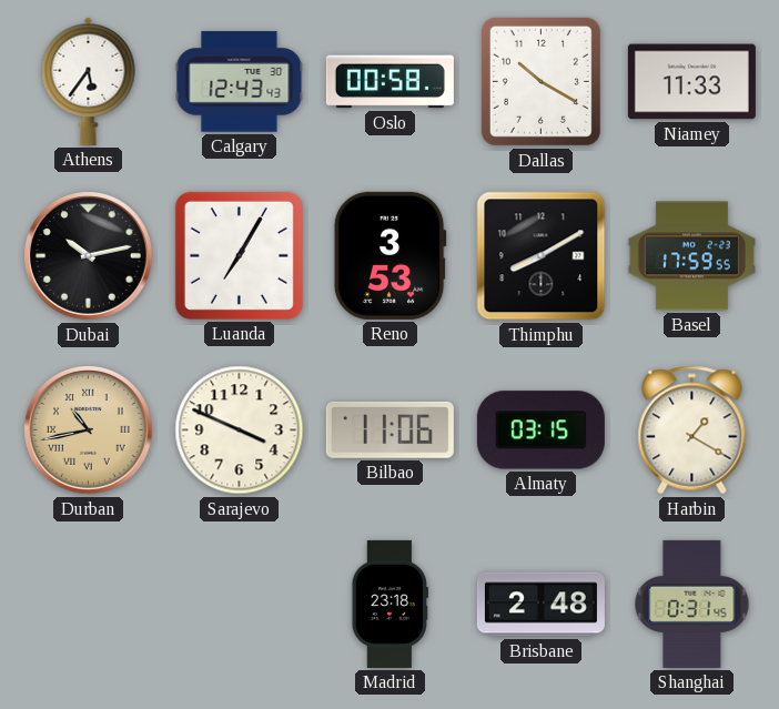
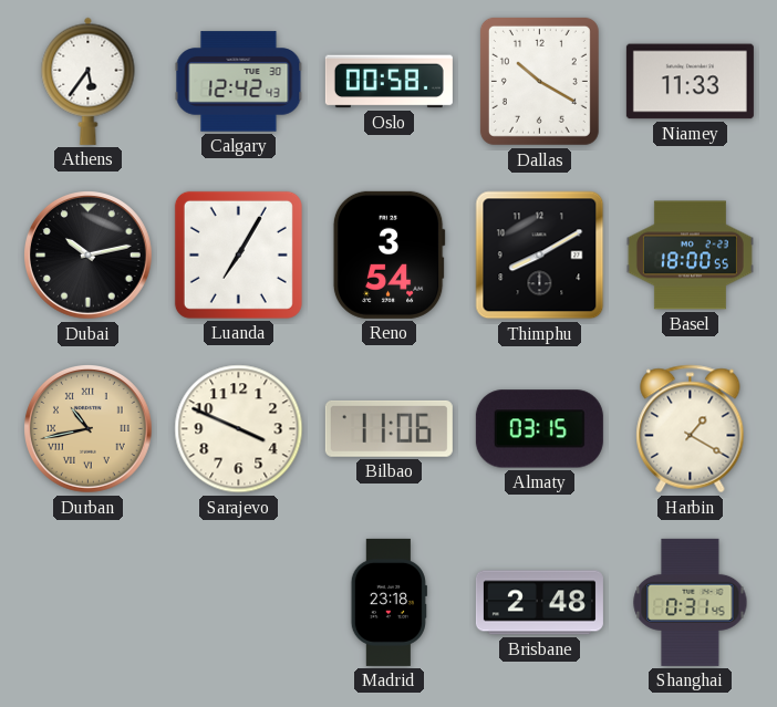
Calgary: 12:43 -> 12:42 (239, 82)
Reno: 3:53 -> 3:54 (388, 254)
Basel: 17:59 -> 18:00 (690, 256)
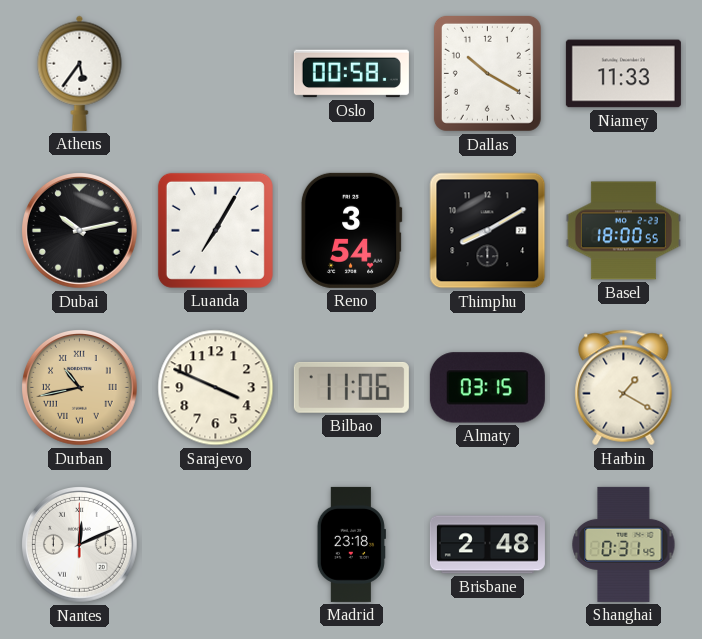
Calgary: 12:42 -> none (239, 82)
Nantes: none -> 12:11 (80, 545)
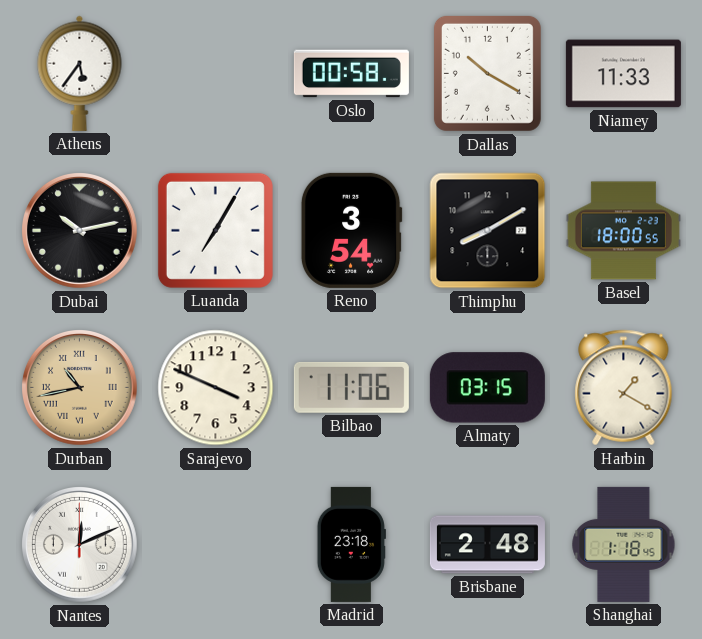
Shanghai: 0:31 -> 1:18 (624, 544)
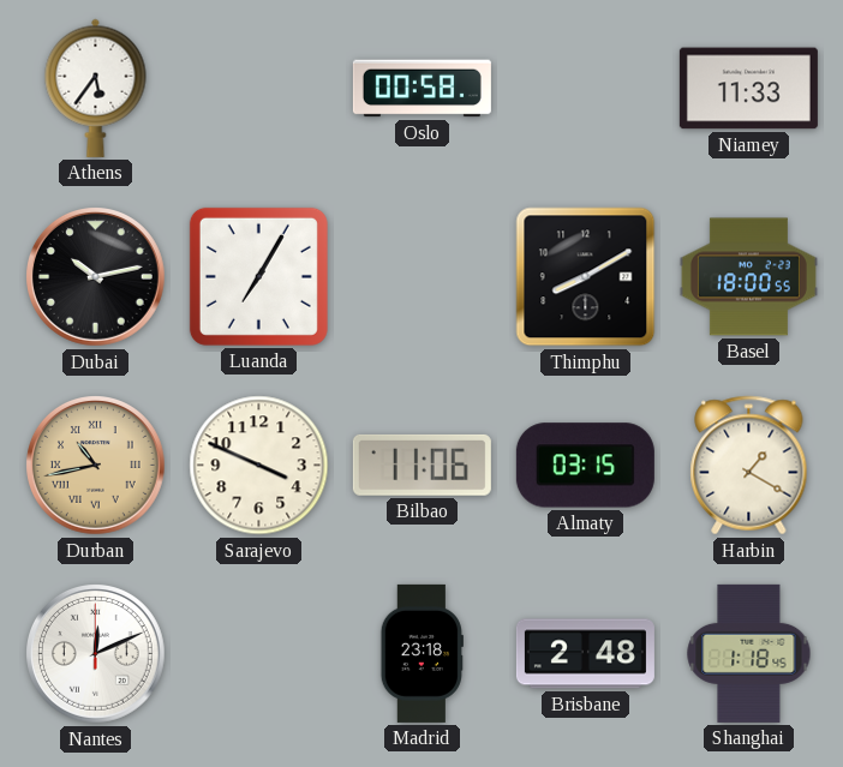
Dallas: 10:20 -> none (487, 73)
Reno: 3:54 -> none (351, 230)
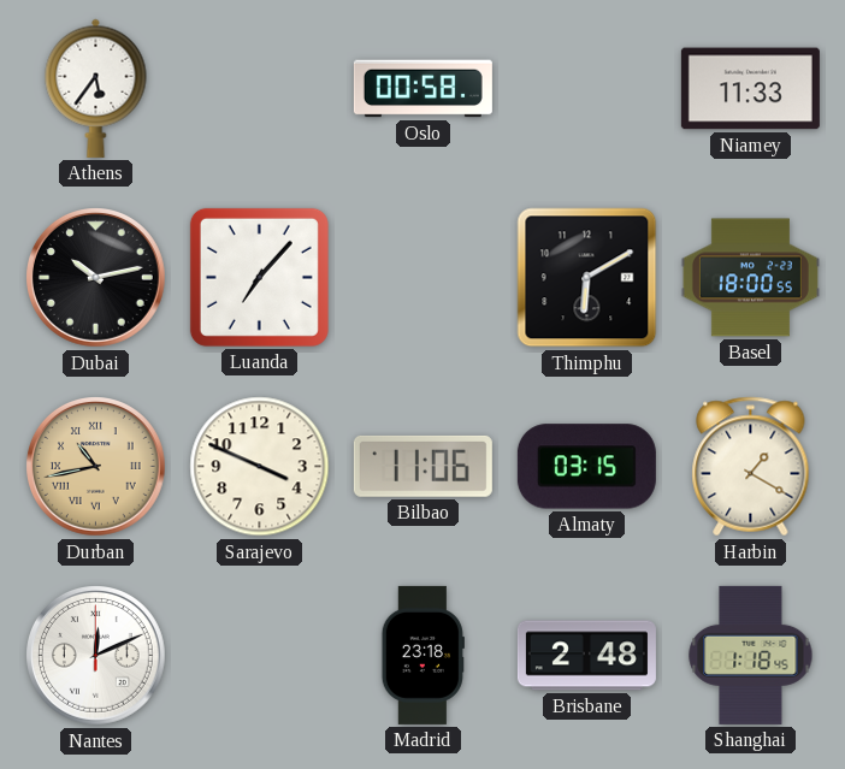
Luanda: 7:05 -> 7:07 (259, 277)
Thimphu: 8:10 -> 6:10 (587, 278)
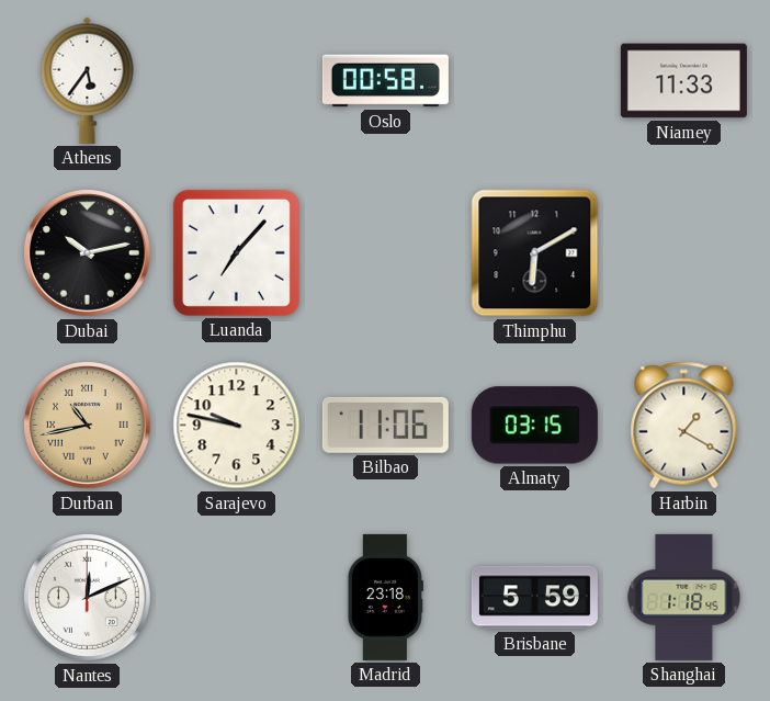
Basel: 18:00 -> none (750, 278)
Sarajevo: 3:49 -> 9:47 (237, 426)
Brisbane: 2:48 -> 5:59 (534, 598)
